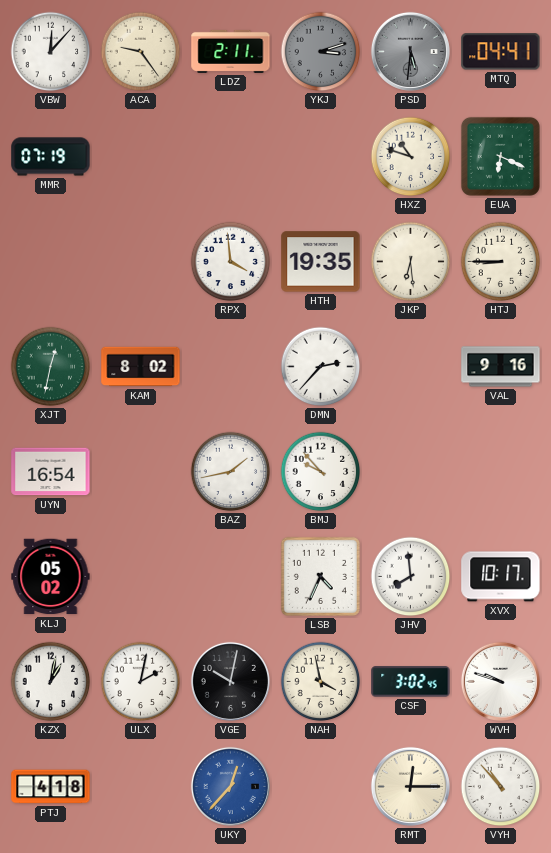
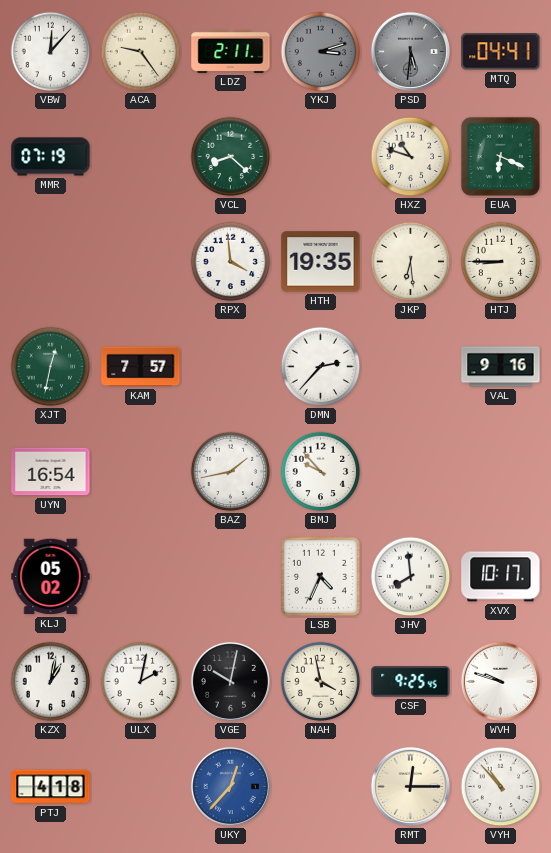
VCL: none -> 8:22 (231, 157)
KAM: 8:02 -> 7:57 (141, 367)
CSF: 3:02 -> 9:25 (411, 682)
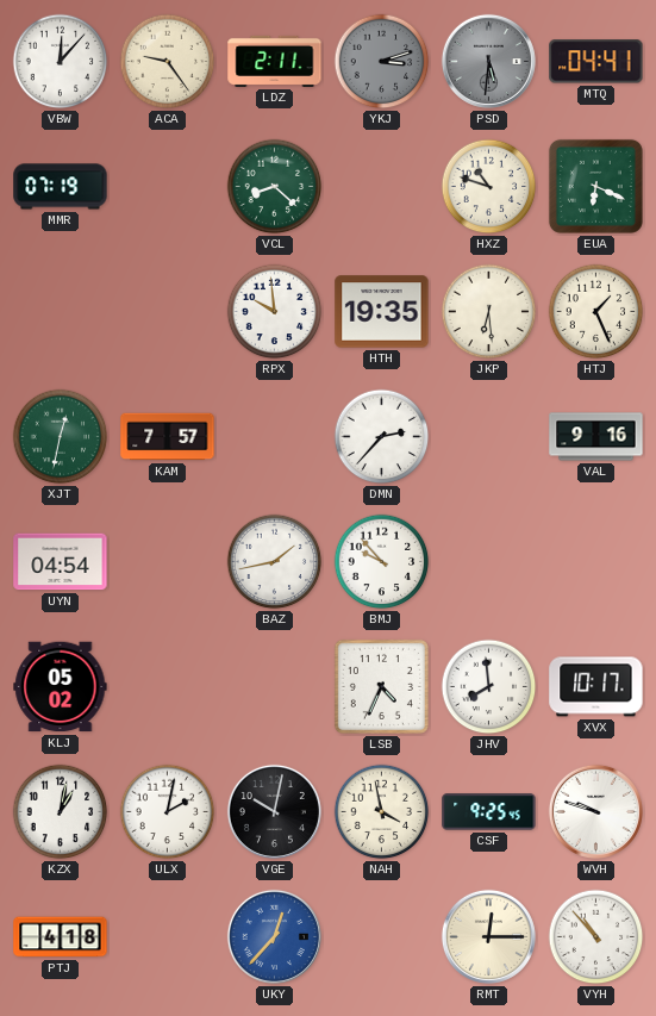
RPX: 3:59 -> 9:59 (275, 312)
HTJ: 8:45 -> 1:26 (596, 312)
UYN: 16:54 -> 04:54 (61, 562)
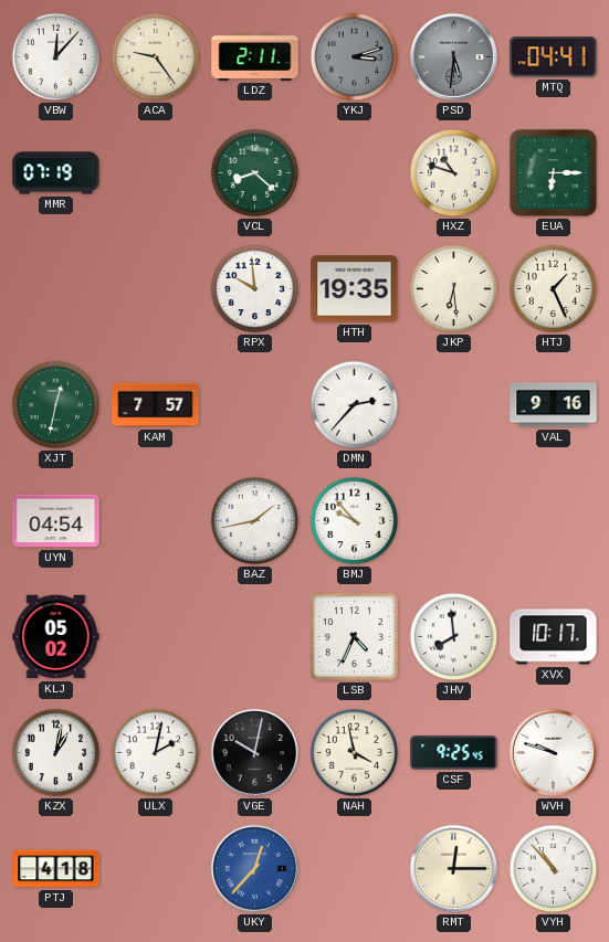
EUA: 6:19 -> 6:15 (553, 172)
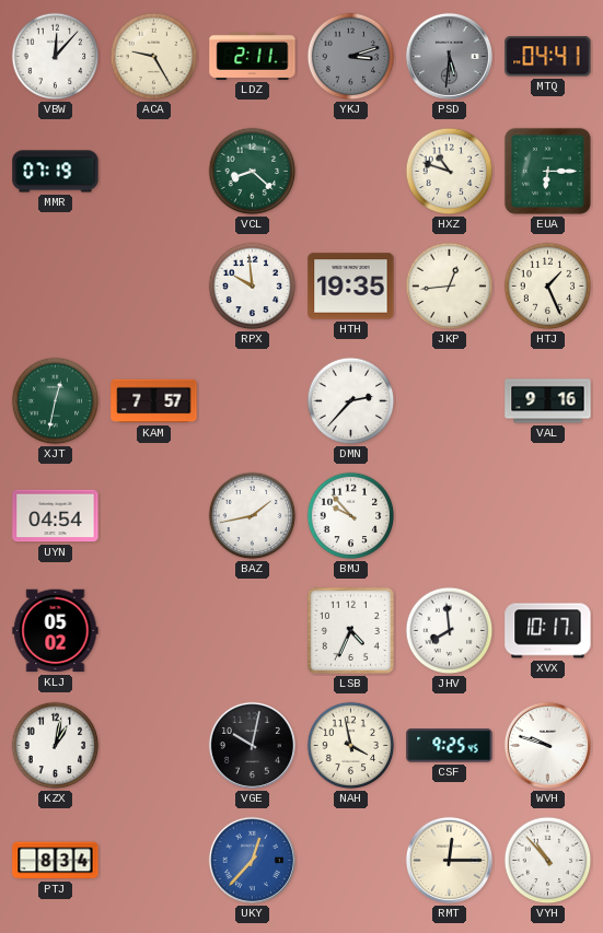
ACA: 9:24 -> 9:25 (154, 57)
JKP: 6:29 -> 12:44 (450, 287)
ULX: 2:02 -> none (156, 753)
PTJ: 4:18 -> 8:34 (56, 861)
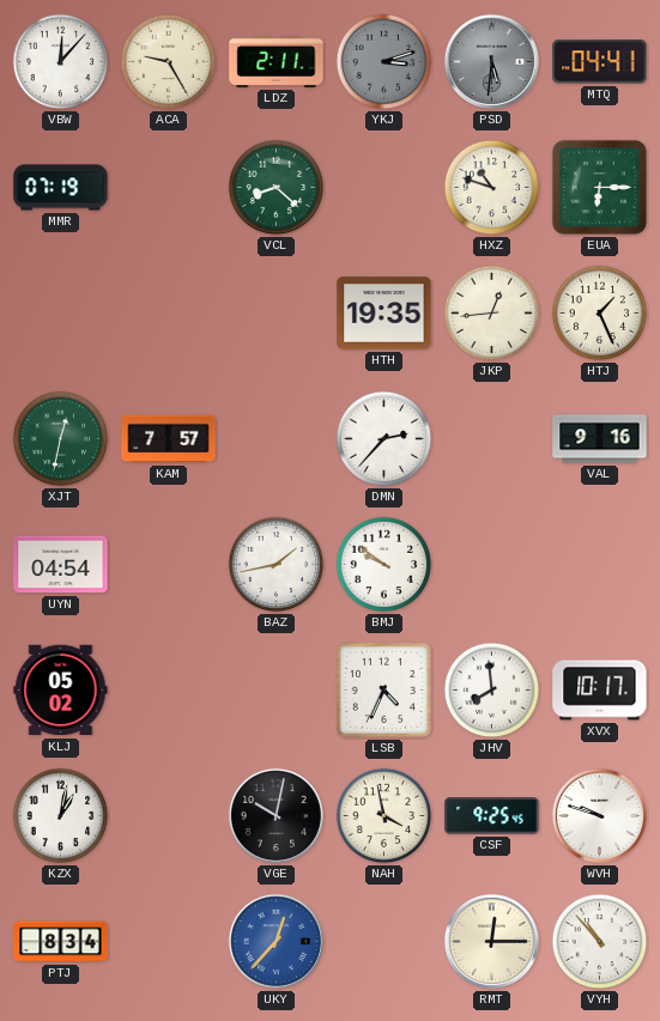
RPX: 9:59 -> none (253, 287)
BMJ: 9:53 -> 9:51 (385, 565)
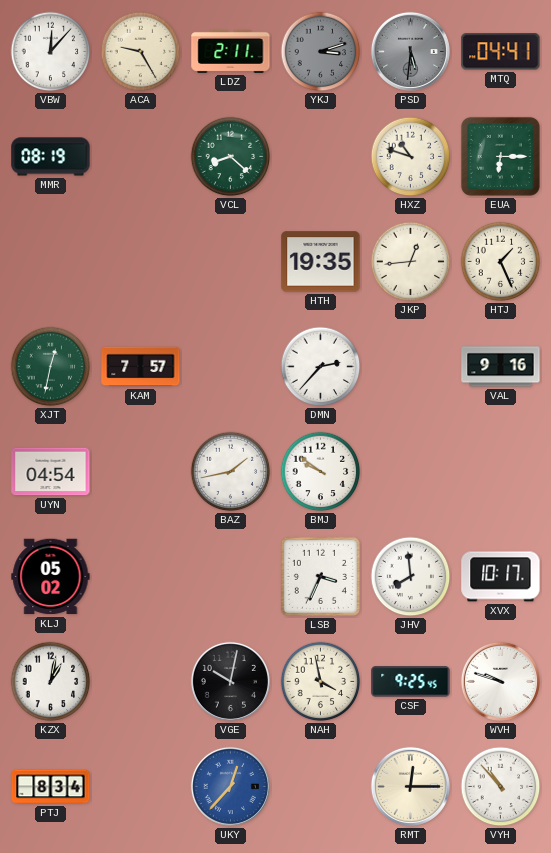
MMR: 07:19 -> 08:19 (51, 157)
LSB: 4:34 -> 3:34 (320, 576)
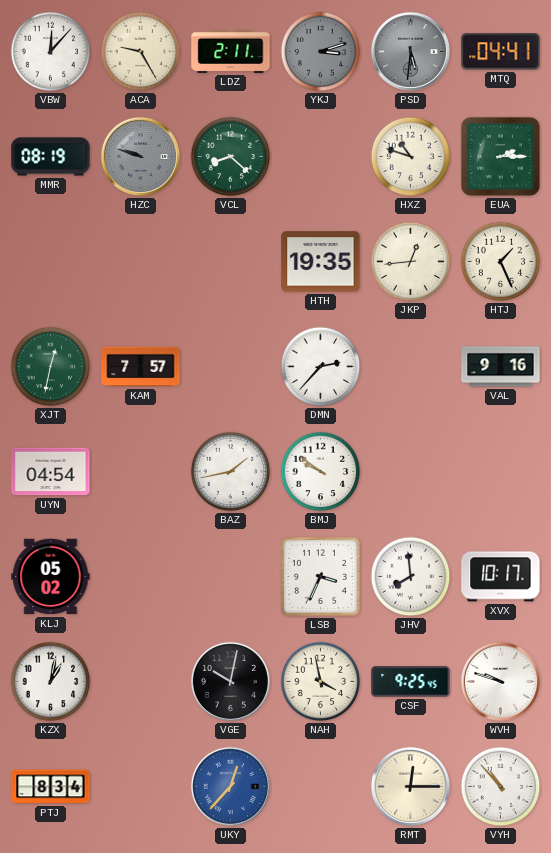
HZC: none -> 9:48 (140, 156)
EUA: 6:15 -> 2:15 (500, 156)
